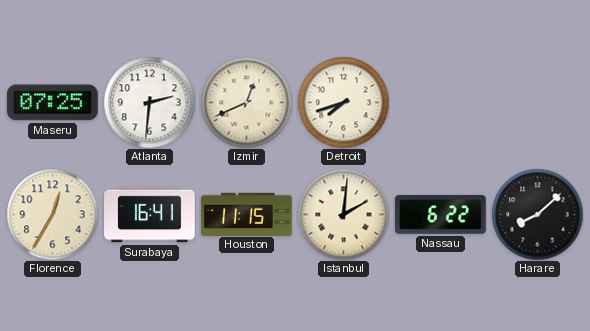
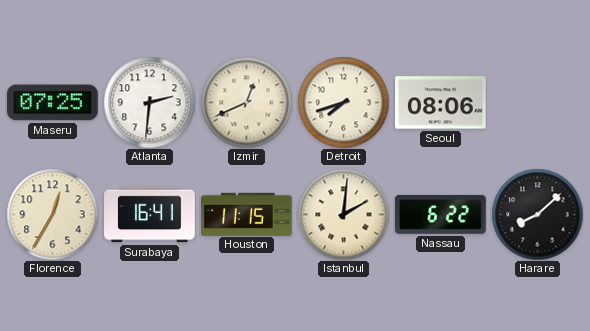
Seoul: none -> 08:06 (441, 103)
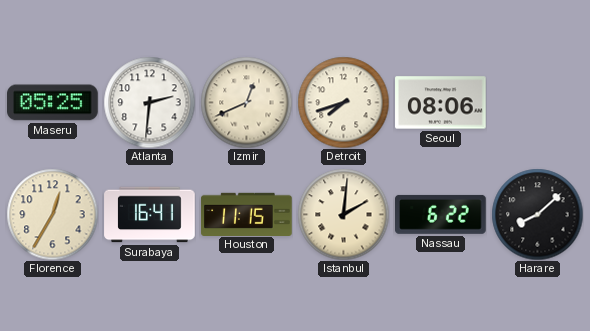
Maseru: 07:25 -> 05:25 (53, 103)
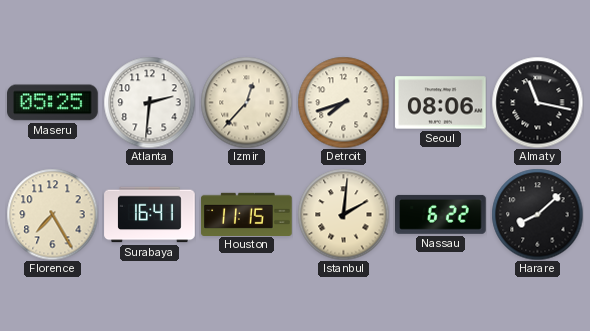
Izmir: 12:41 -> 12:37 (246, 102)
Almaty: none -> 11:17 (537, 102)
Florence: 12:35 -> 7:25 (52, 214)
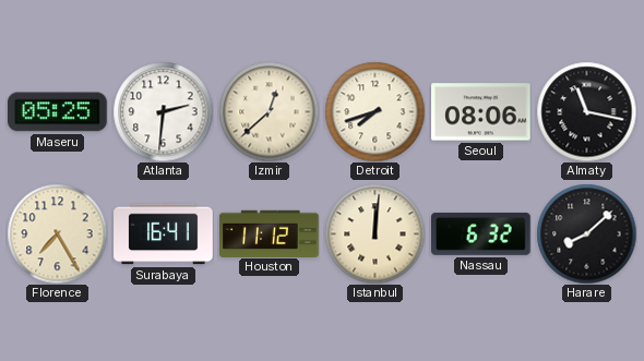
Izmir: 12:37 -> 12:38 (269, 111)
Houston: 11:15 -> 11:12 (270, 233)
Istanbul: 2:01 -> 12:01 (374, 233)
Nassau: 6:22 -> 6:32 (481, 233)
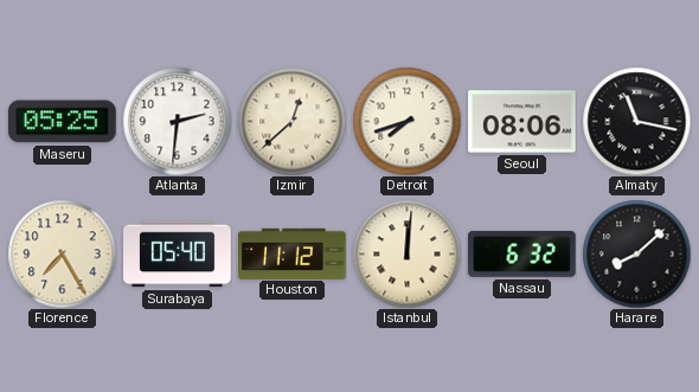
Surabaya: 16:41 -> 05:40 (178, 255)
